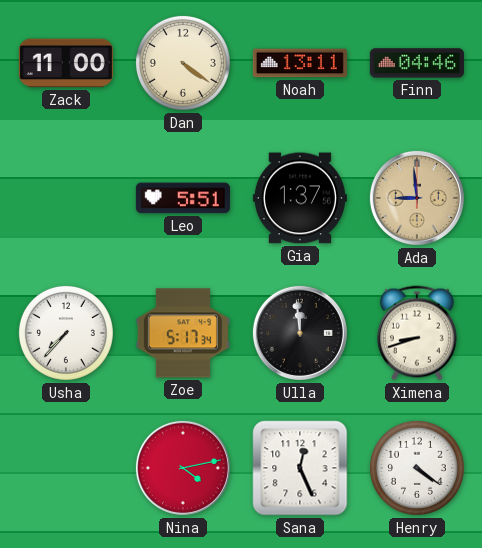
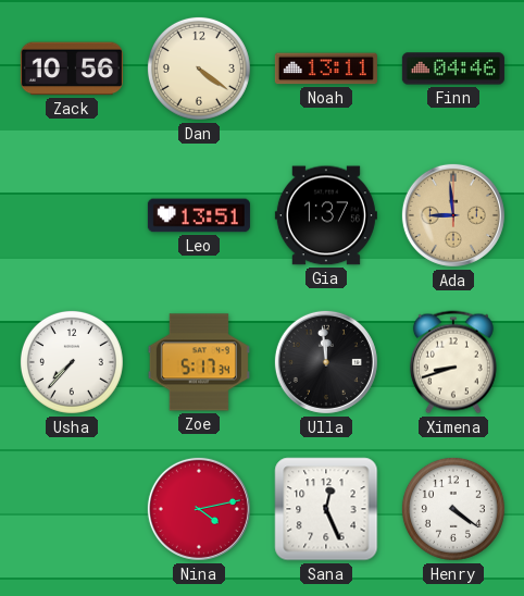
Zack: 11:00 -> 10:56 (72, 69)
Leo: 5:51 -> 13:51 (199, 215)
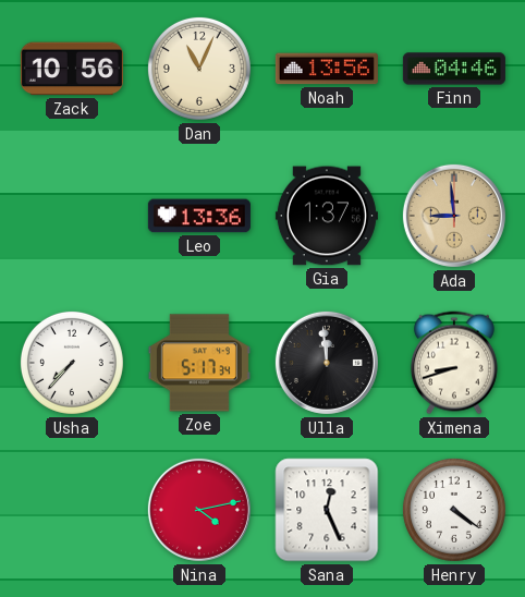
Dan: 4:21 -> 11:04 (199, 69)
Noah: 13:11 -> 13:56 (327, 69)
Leo: 13:51 -> 13:36 (199, 216)
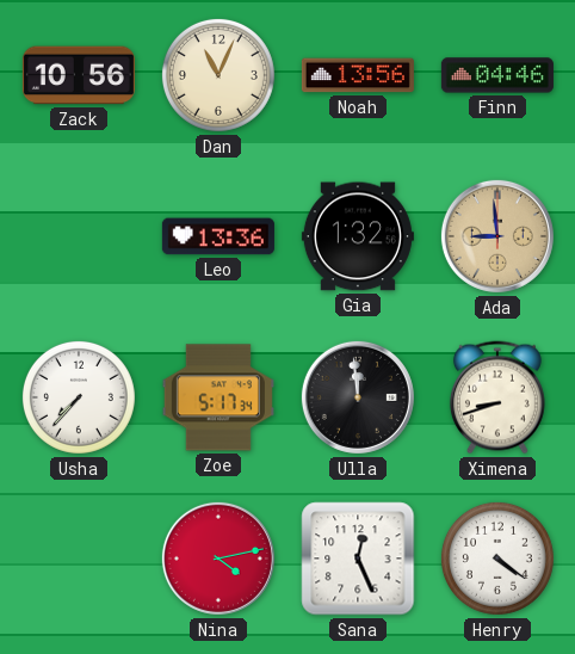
Gia: 1:37 -> 1:32 (358, 236)
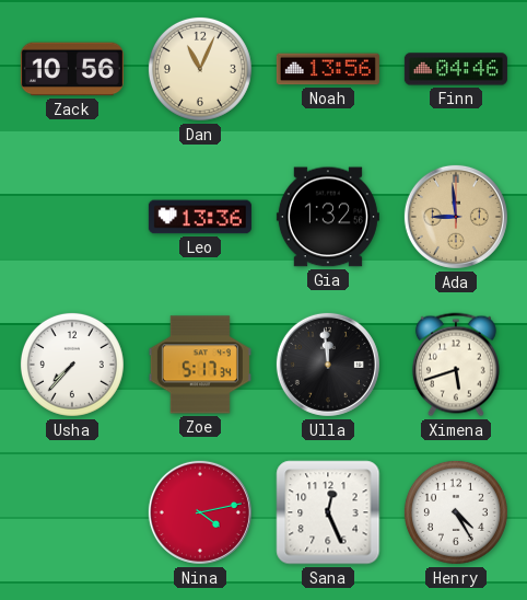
Ximena: 8:42 -> 5:42 (456, 365)
Henry: 4:21 -> 4:25 (456, 512)
